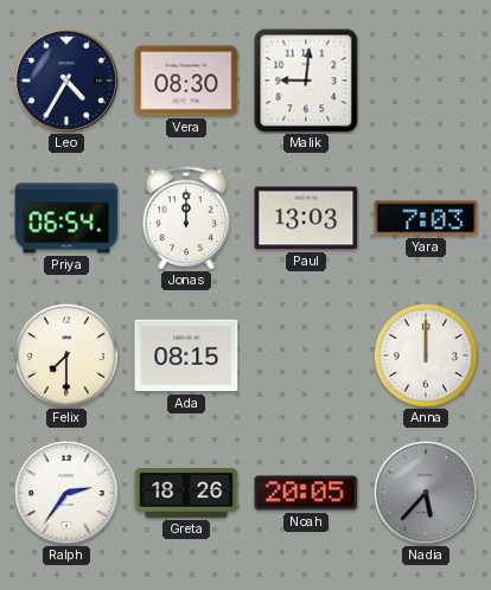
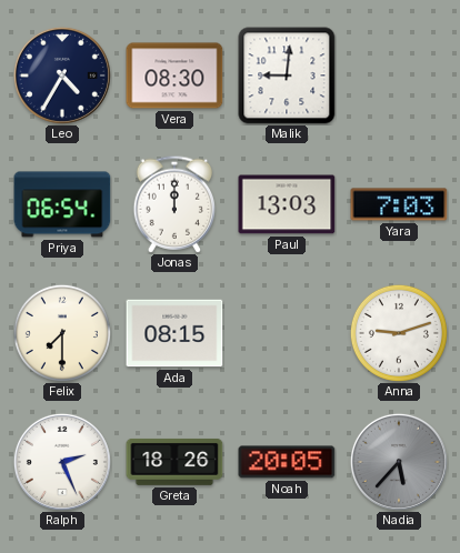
Anna: 12:00 -> 9:12 (399, 333)
Ralph: 2:36 -> 2:26 (62, 462)
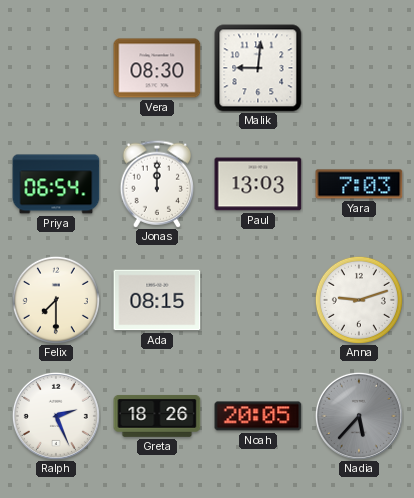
Leo: 4:35 -> none (62, 76)
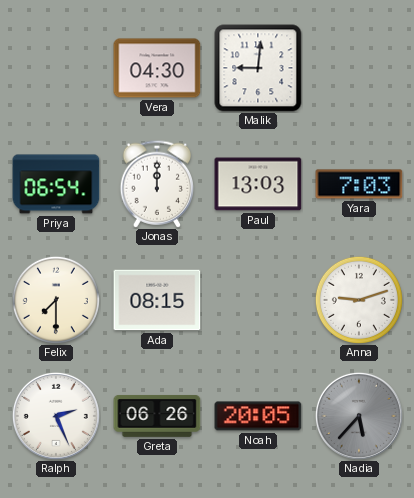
Vera: 08:30 -> 04:30 (157, 68)
Greta: 18:26 -> 06:26 (157, 416)
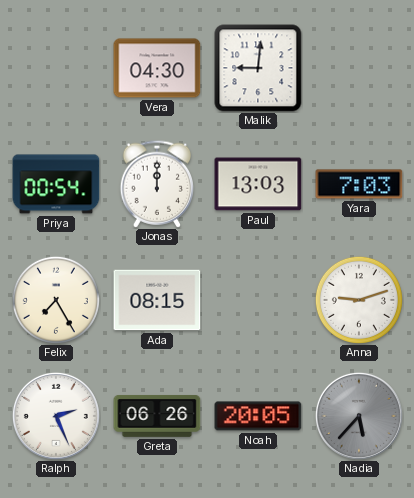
Priya: 06:54 -> 00:54 (56, 184)
Felix: 7:30 -> 7:25 (56, 300)
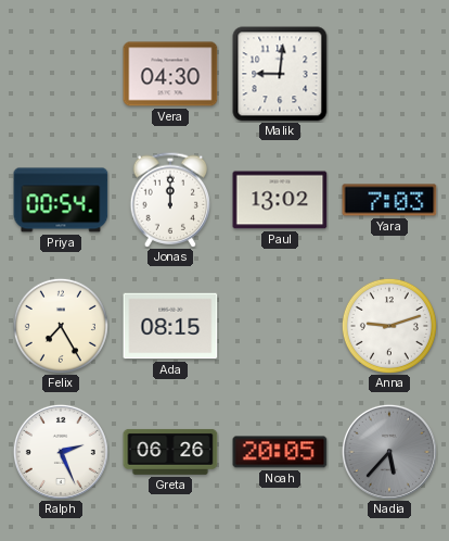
Paul: 13:03 -> 13:02 (280, 200)
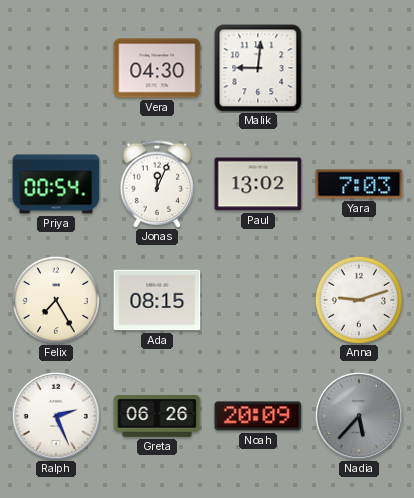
Jonas: 12:00 -> 12:04 (157, 184)
Noah: 20:05 -> 20:09 (258, 416)
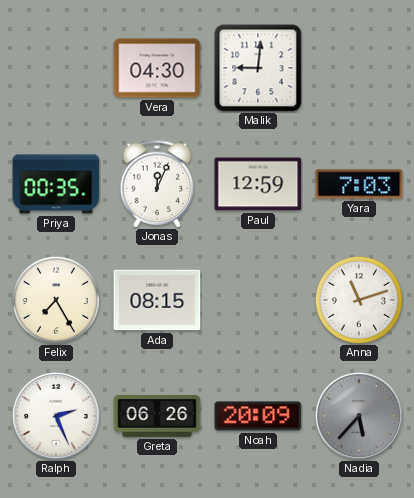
Priya: 00:54 -> 00:35 (56, 184)
Paul: 13:02 -> 12:59 (258, 184)
Anna: 9:12 -> 11:12 (359, 300)
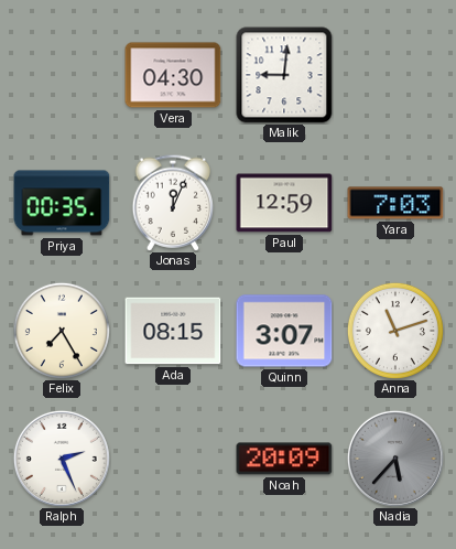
Quinn: none -> 3:07 (284, 331)
Greta: 06:26 -> none (157, 416)
